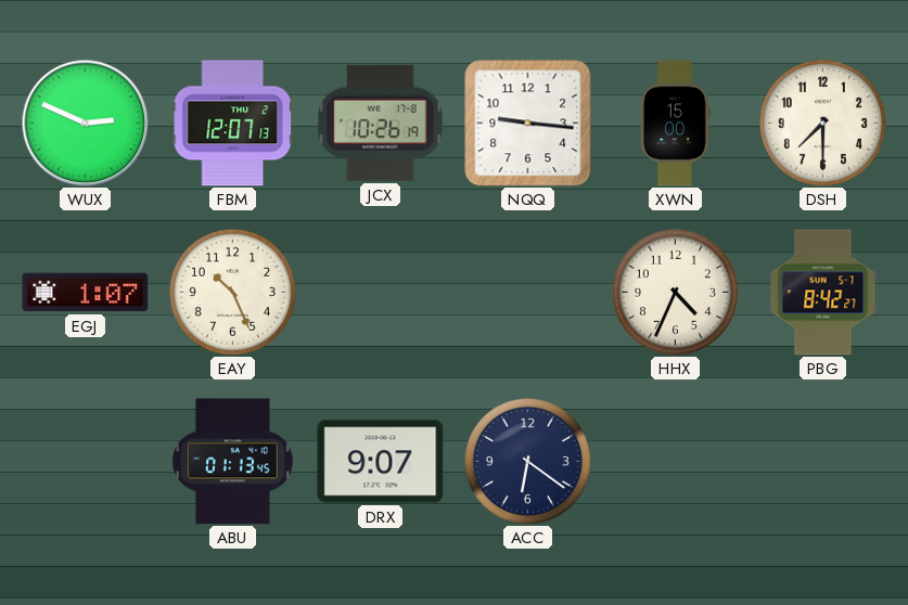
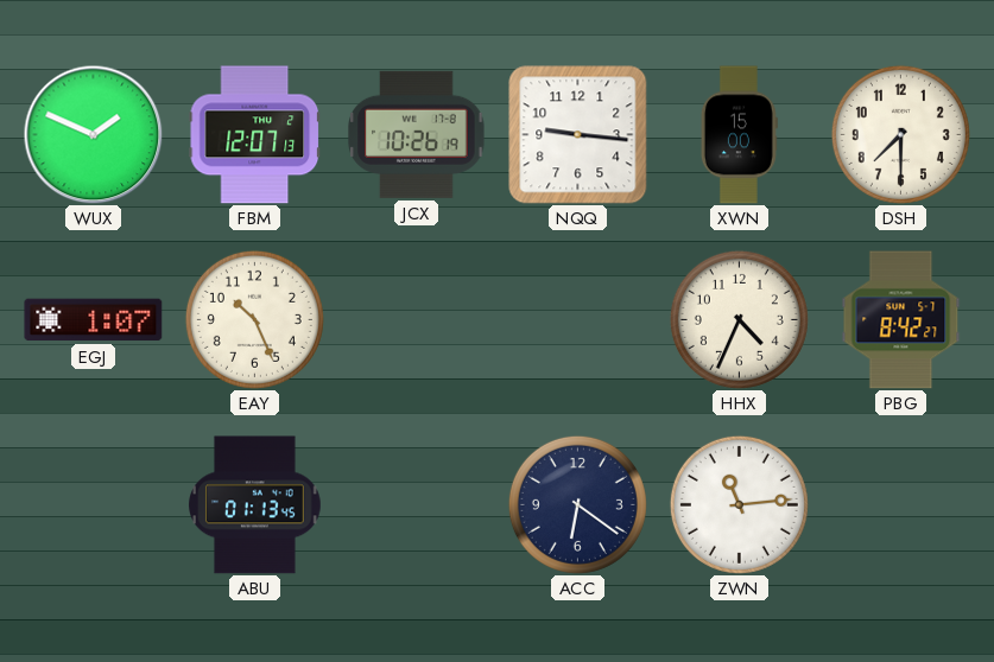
WUX: 2:49 -> 1:49 (93, 134)
DRX: 9:07 -> none (381, 462)
ZWN: none -> 11:14 (739, 504)
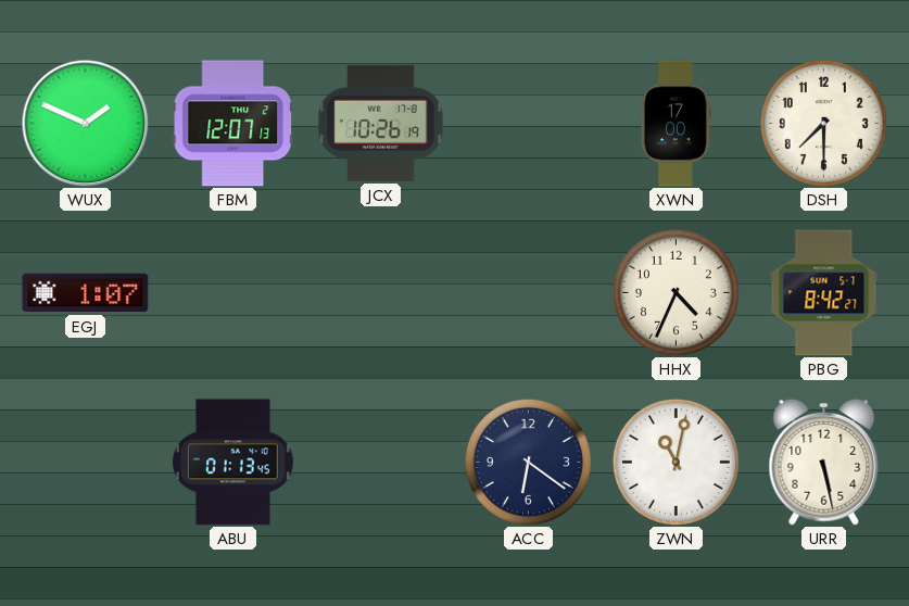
NQQ: 9:16 -> none (578, 135)
XWN: 15:00 -> 17:00 (676, 124)
EAY: 10:26 -> none (254, 319)
ZWN: 11:14 -> 11:02 (676, 462)
URR: none -> 5:28 (824, 462)
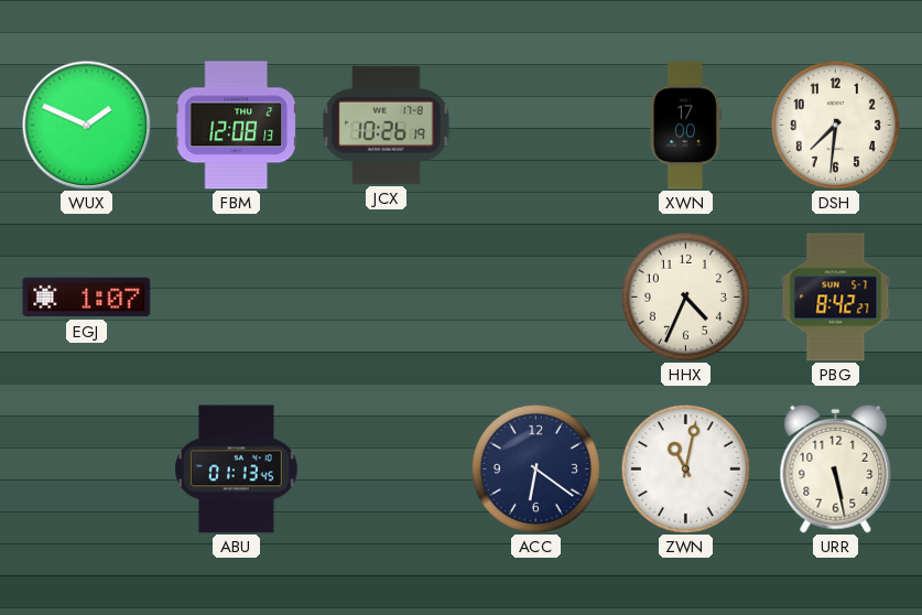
FBM: 12:07 -> 12:08 (237, 126)
DSH: 7:30 -> 7:31 (835, 125)
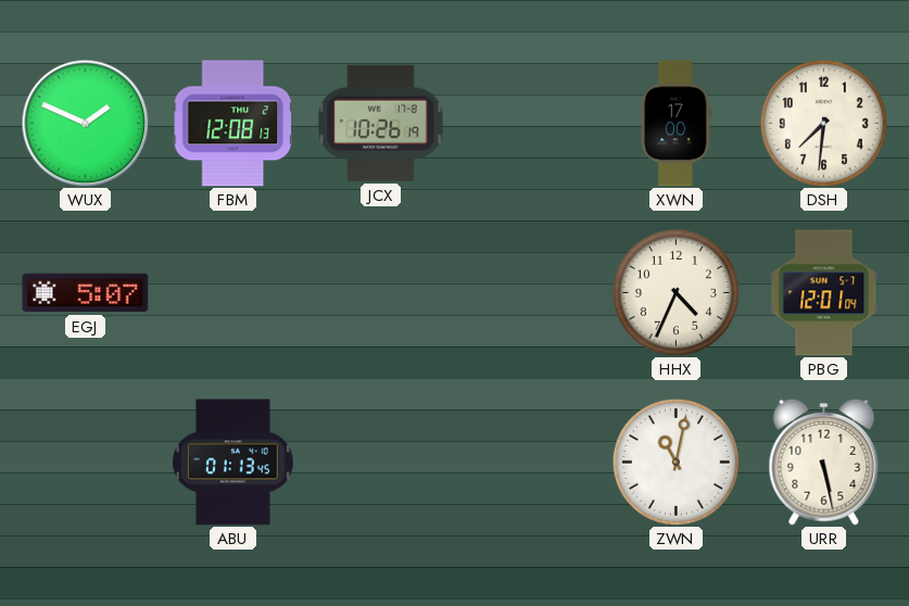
EGJ: 1:07 -> 5:07 (86, 293)
PBG: 8:42 -> 12:01 (824, 293)
ACC: 6:21 -> none (535, 468)
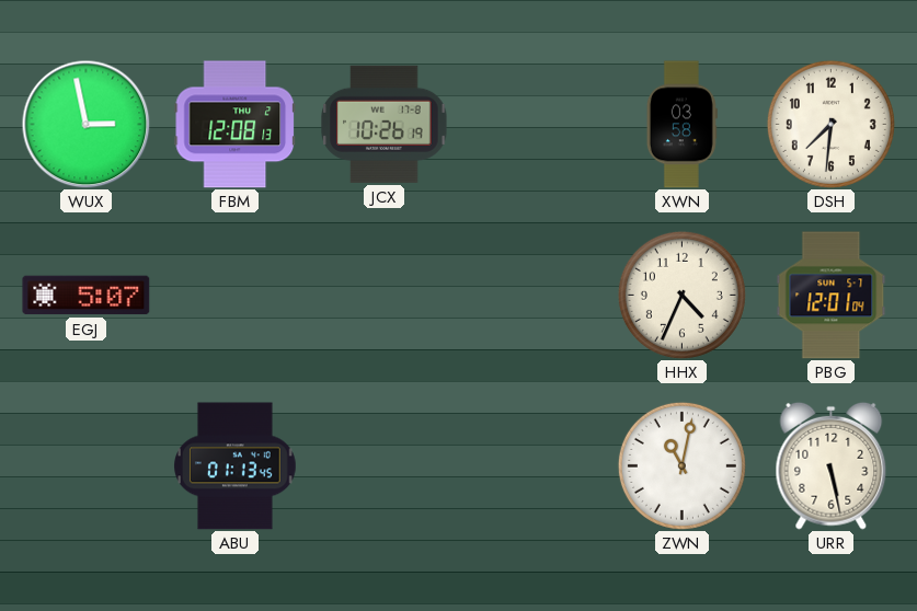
WUX: 1:49 -> 2:58 (85, 124)
XWN: 17:00 -> 03:58 (681, 125)
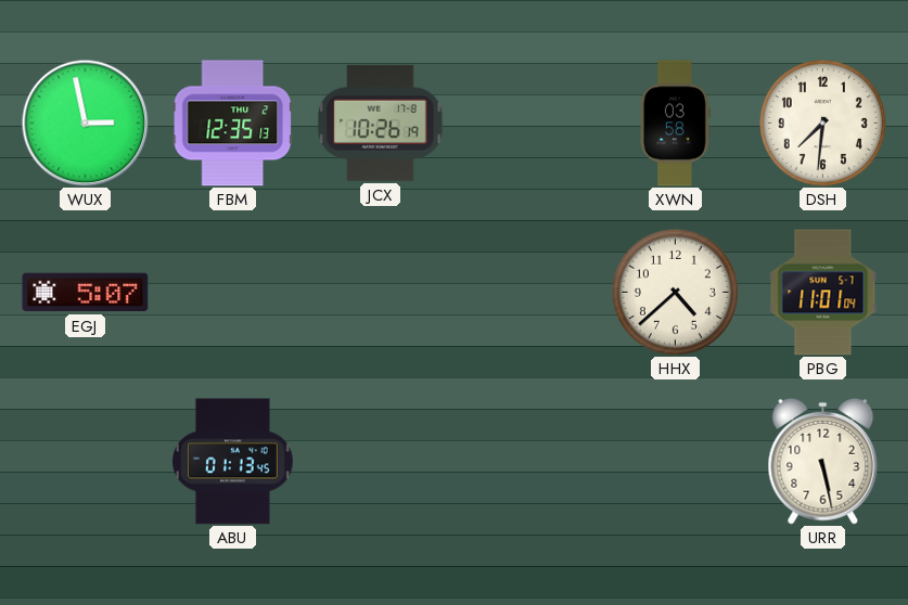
FBM: 12:08 -> 12:35 (233, 124)
HHX: 4:34 -> 4:38 (675, 292)
PBG: 12:01 -> 11:01 (823, 293)
ZWN: 11:02 -> none (681, 465)
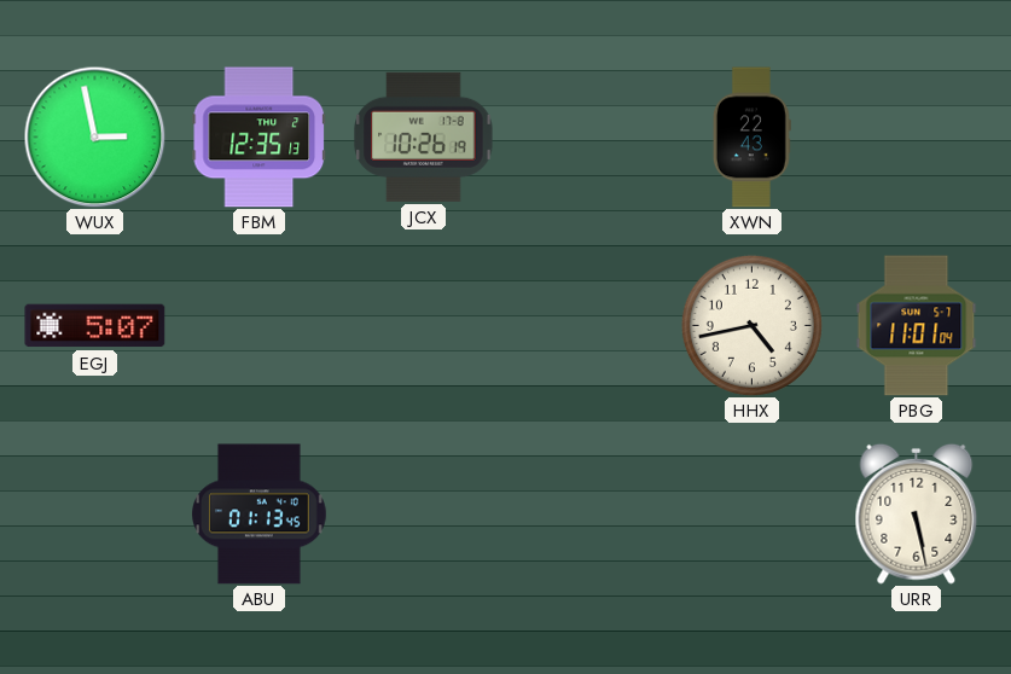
XWN: 03:58 -> 22:43 (751, 138)
DSH: 7:31 -> none (822, 123)
HHX: 4:38 -> 4:43 (751, 325)
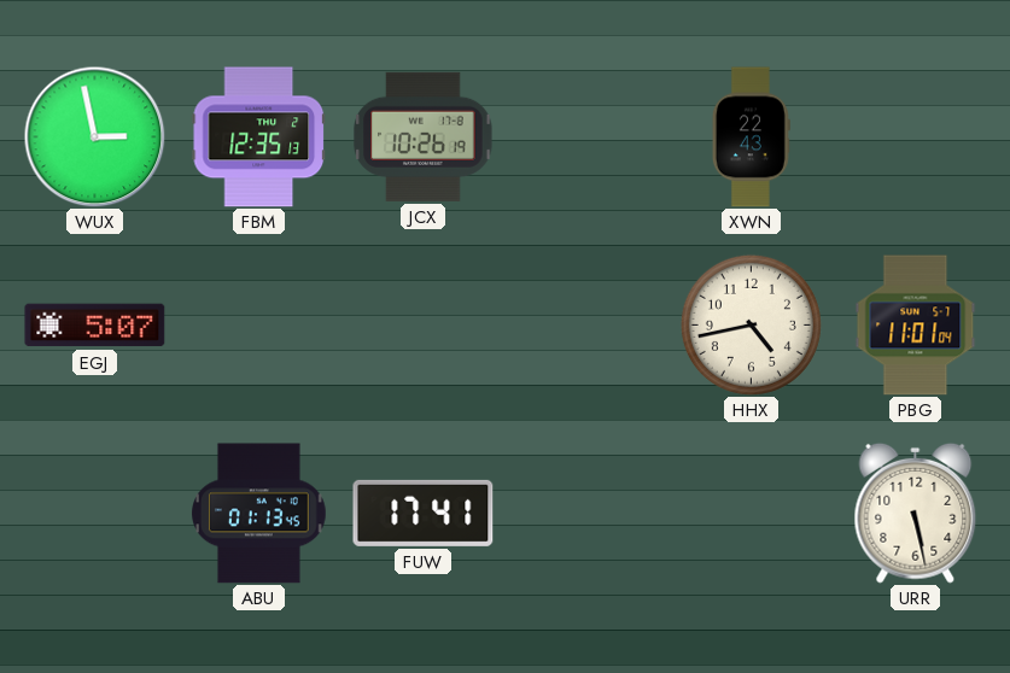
FUW: none -> 17:41 (424, 513)
